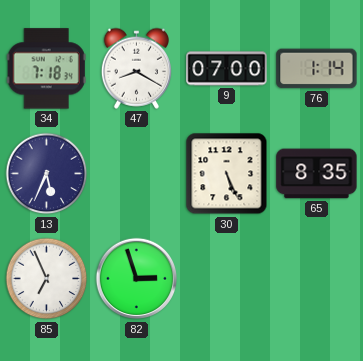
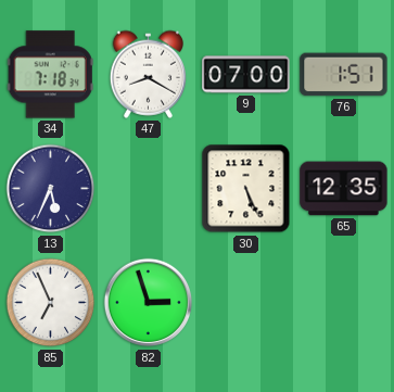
76: 1:14 -> 1:51 (344, 75)
65: 8:35 -> 12:35 (344, 189)
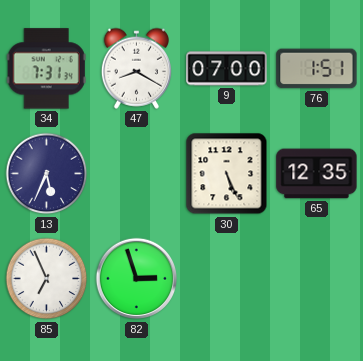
34: 7:18 -> 7:31 (46, 69)
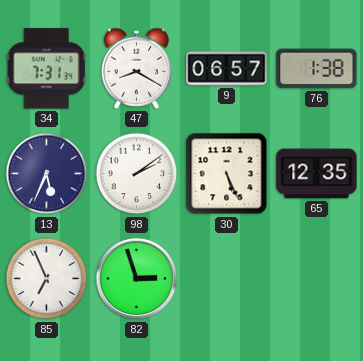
9: 07:00 -> 06:57 (227, 69)
76: 1:51 -> 1:38 (317, 69)
98: none -> 2:09 (137, 174)
